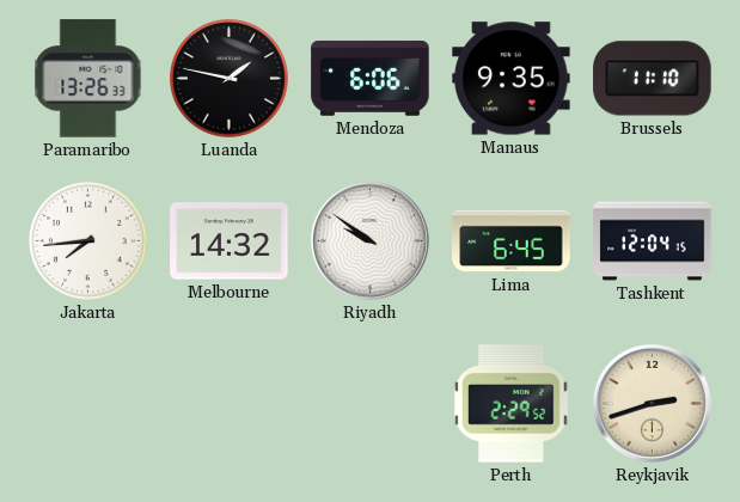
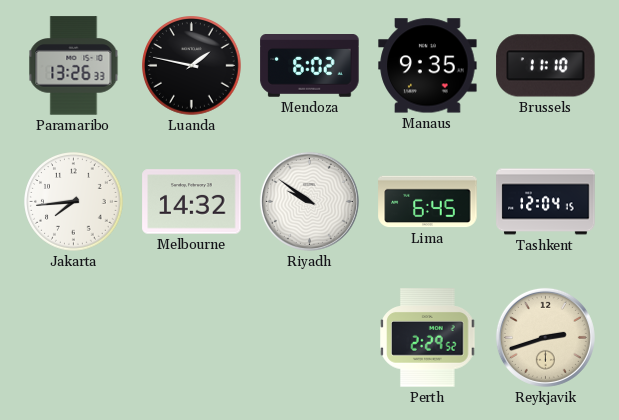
Mendoza: 6:06 -> 6:02 (310, 66)
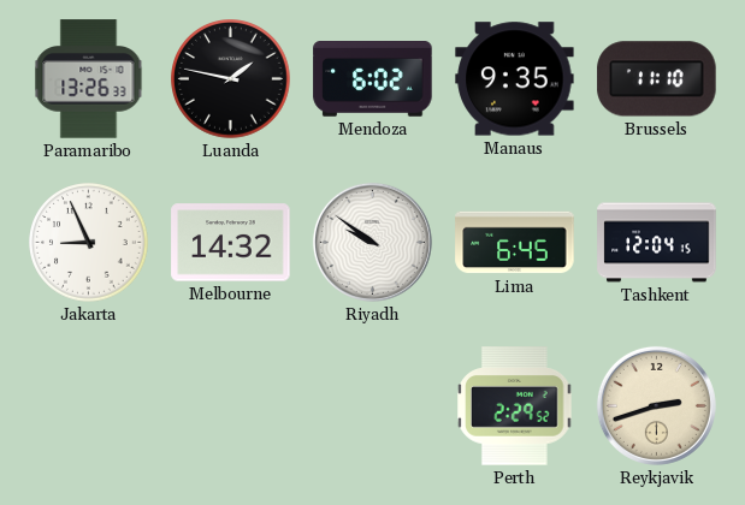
Jakarta: 7:44 -> 8:56 (89, 243)
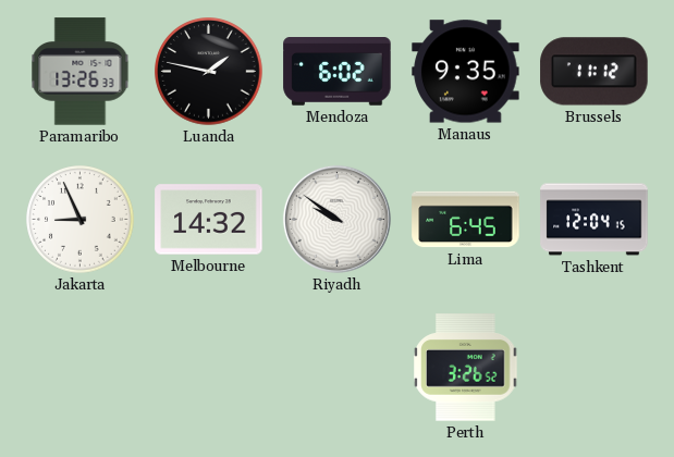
Brussels: 11:10 -> 11:12 (595, 72)
Perth: 2:29 -> 3:26 (466, 368)
Reykjavik: 2:42 -> none (656, 405)
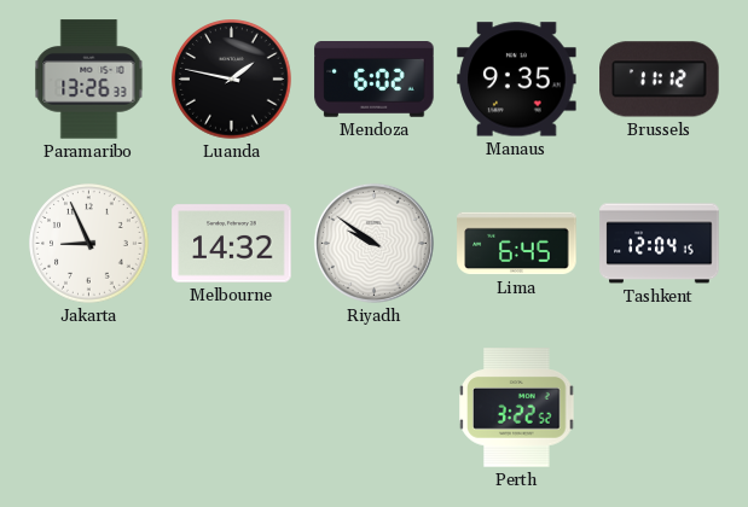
Perth: 3:26 -> 3:22 (517, 408)
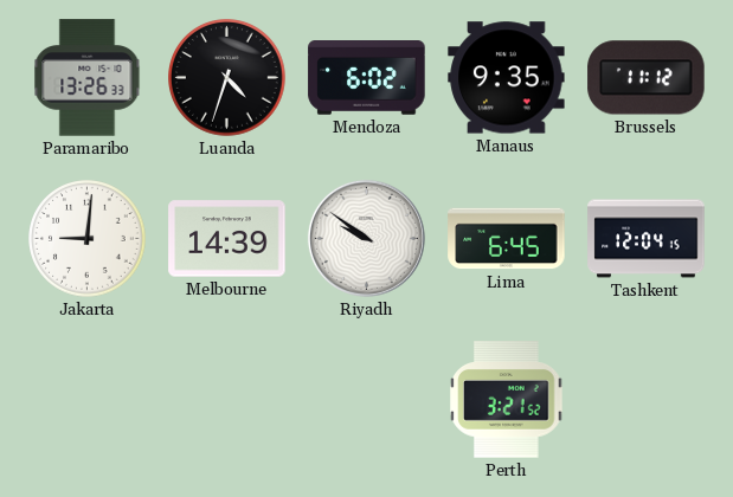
Luanda: 1:47 -> 4:33 (227, 78)
Jakarta: 8:56 -> 9:01 (88, 239)
Melbourne: 14:32 -> 14:39 (227, 239)
Perth: 3:22 -> 3:21 (507, 400)
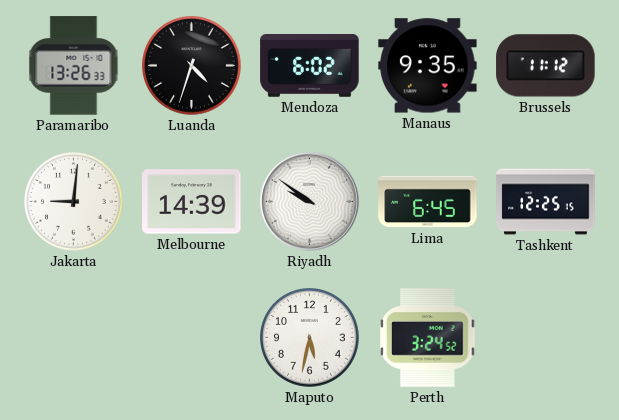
Tashkent: 12:04 -> 12:25 (546, 202)
Maputo: none -> 5:32 (310, 338)
Perth: 3:21 -> 3:24 (428, 338)
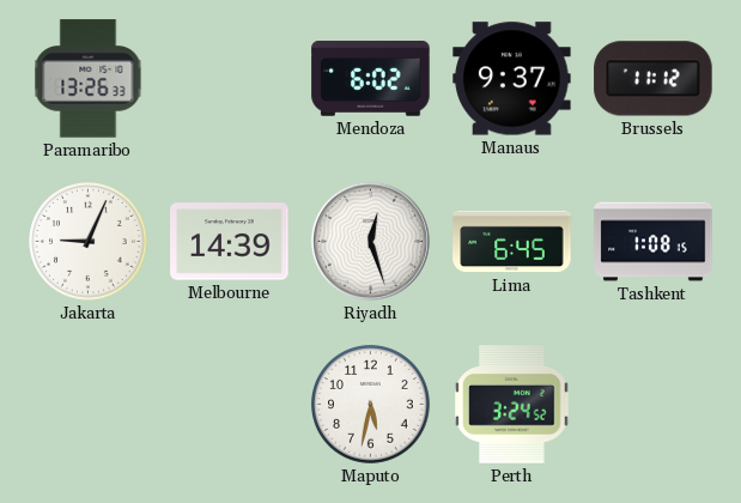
Luanda: 4:33 -> none (192, 66)
Manaus: 9:35 -> 9:37 (512, 79)
Jakarta: 9:01 -> 9:04 (89, 242)
Riyadh: 9:51 -> 12:27 (370, 241)
Tashkent: 12:25 -> 1:08 (654, 242)
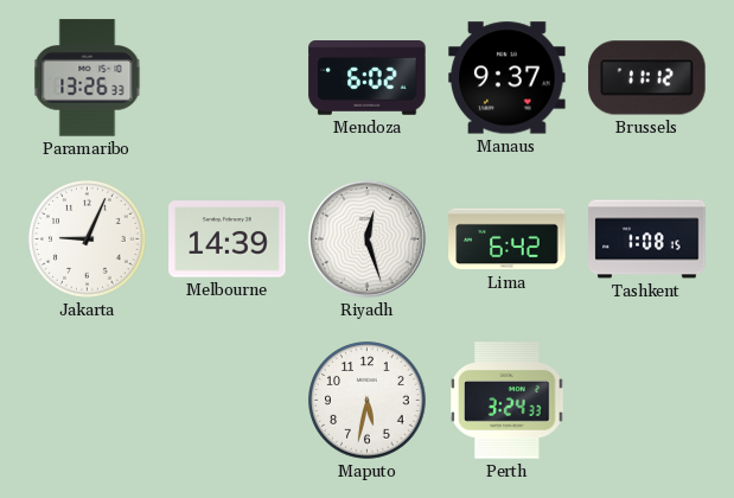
Lima: 6:45 -> 6:42 (508, 240)
Perth: 3:24:52 -> 3:24:33 (508, 401)
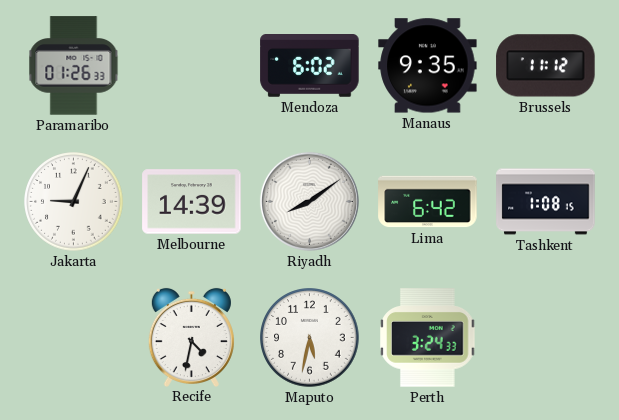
Paramaribo: 13:26 -> 01:26 (74, 66)
Manaus: 9:37 -> 9:35 (428, 66)
Riyadh: 12:27 -> 8:09 (309, 201)
Recife: none -> 4:32 (191, 337)
